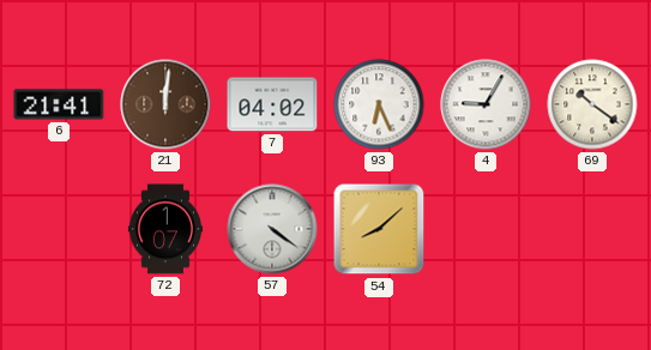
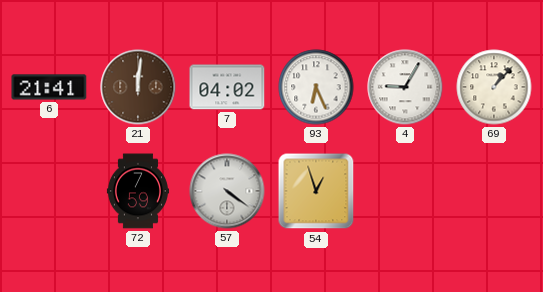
69: 10:21 -> 1:07 (494, 87)
72: 1:07 -> 7:59 (138, 191)
54: 8:08 -> 12:57 (316, 191)
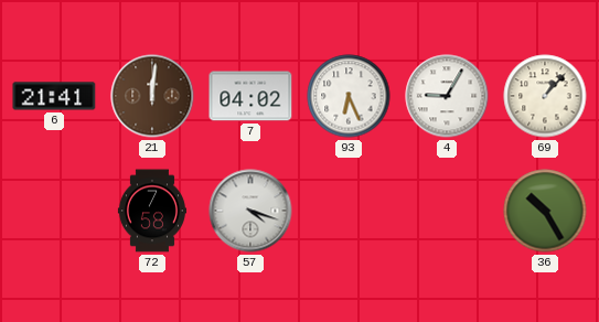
72: 7:59 -> 7:58 (152, 211)
57: 4:21 -> 4:18 (250, 211)
54: 12:57 -> none (316, 191)
36: none -> 10:25 (545, 211)
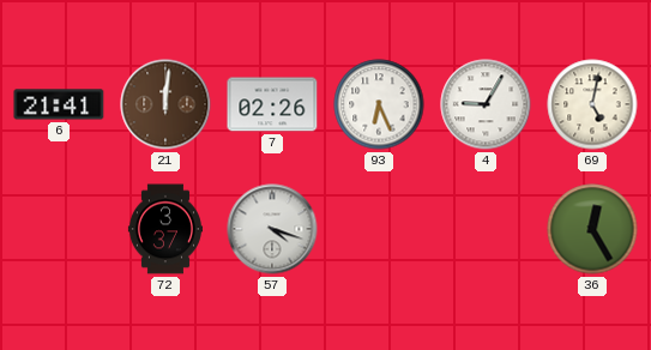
7: 04:02 -> 02:26 (272, 104)
69: 1:07 -> 5:02 (592, 104)
72: 7:58 -> 3:37 (165, 229)
36: 10:25 -> 12:25 (592, 229)
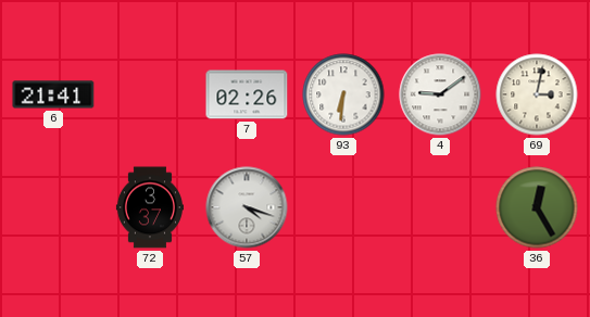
21: 12:01 -> none (165, 104)
93: 6:26 -> 6:31 (343, 94)
4: 9:05 -> 9:09 (440, 94)
69: 5:02 -> 3:02 (537, 94)
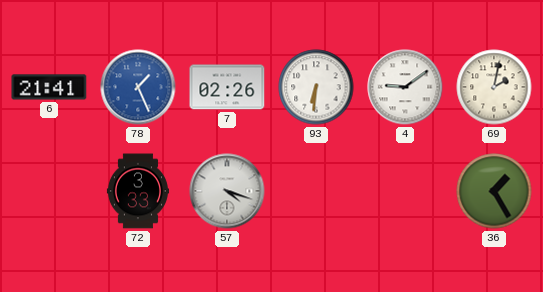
78: none -> 1:26 (138, 87)
69: 3:02 -> 2:02 (494, 87)
72: 3:37 -> 3:33 (138, 191)
36: 12:25 -> 1:25 (494, 191)
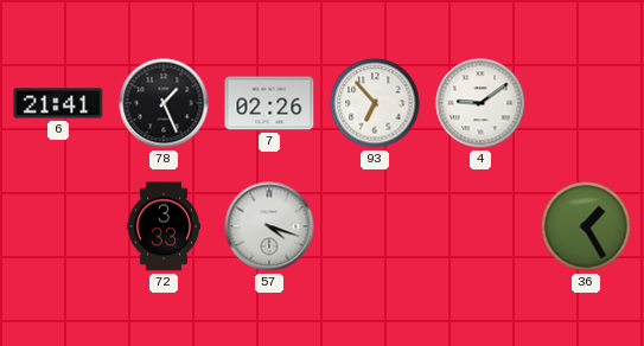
78 dial: blue -> black (164, 103)
93: 6:31 -> 6:53 (375, 103)
69: 2:02 -> none (494, 87)
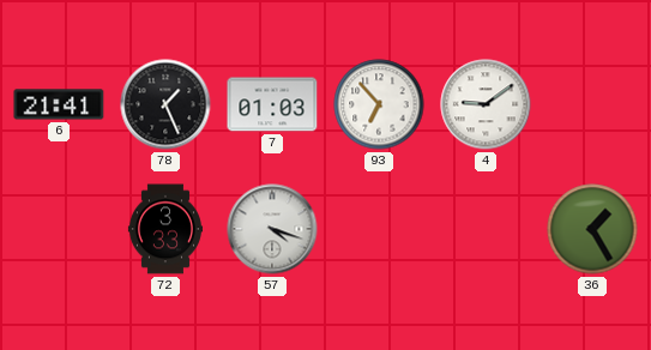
7: 02:26 -> 01:03 (272, 104)
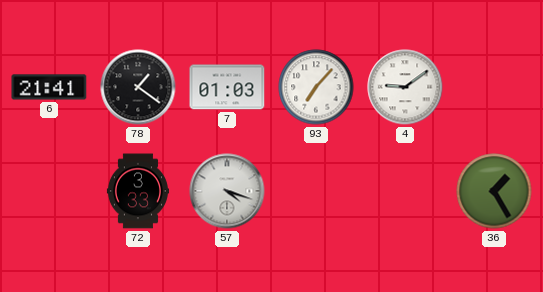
78: 1:26 -> 1:21 (138, 87)
93: 6:53 -> 7:07 (316, 87)
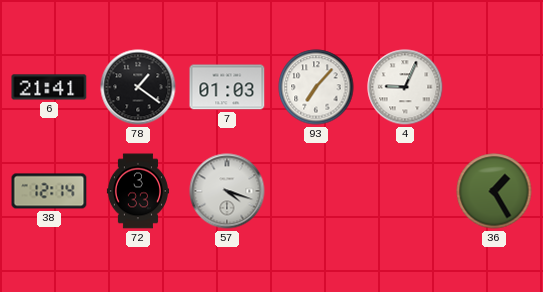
4: 9:09 -> 9:04 (405, 87)
38: none -> 12:14 (49, 191)
